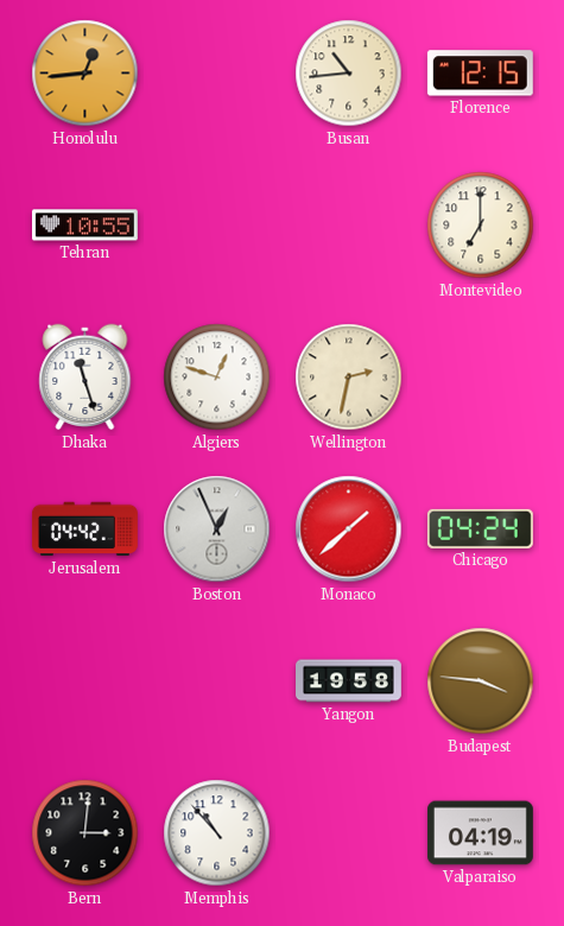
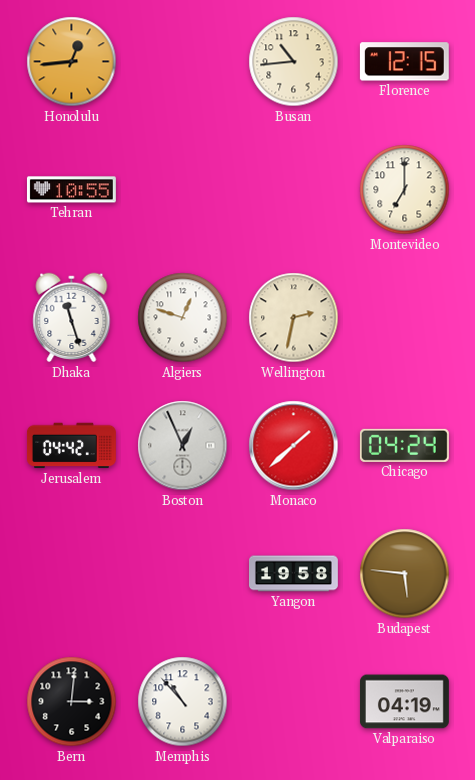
Budapest: 3:46 -> 5:46 (405, 574)
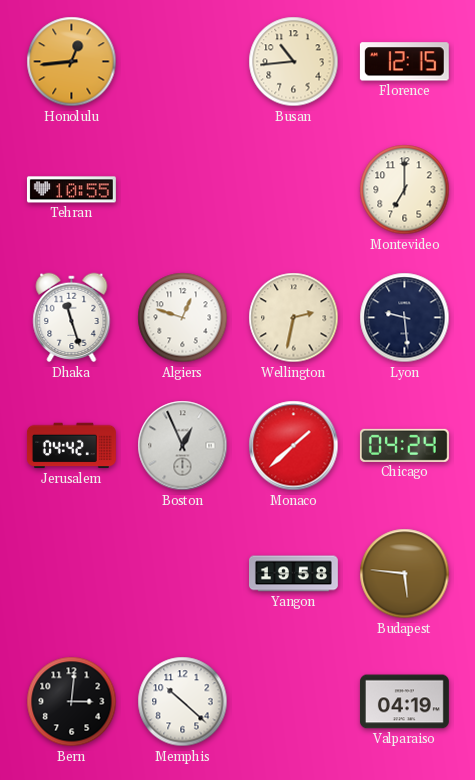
Lyon: none -> 9:29 (405, 318)
Memphis: 10:53 -> 10:22 (183, 702)
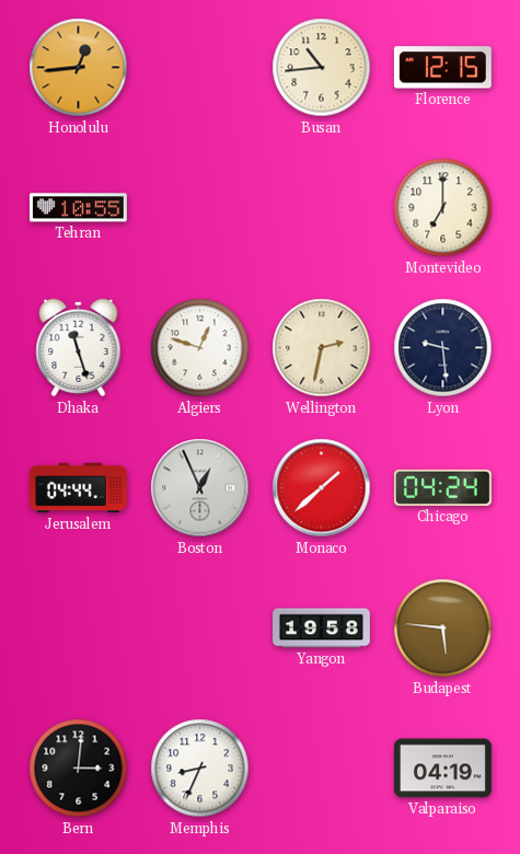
Jerusalem: 04:42 -> 04:44 (78, 488)
Memphis: 10:22 -> 8:34 (200, 769)
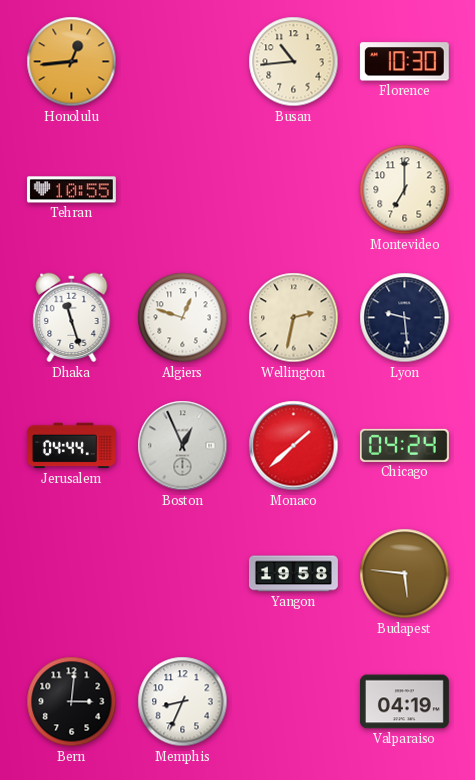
Florence: 12:15 -> 10:30 (404, 62)
